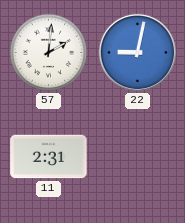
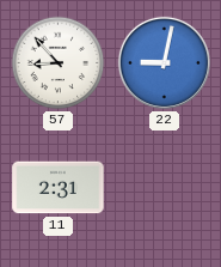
57: 2:01 -> 8:53 (59, 63)
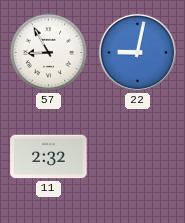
57: 8:53 -> 8:55 (49, 53)
11: 2:31 -> 2:32 (49, 157)
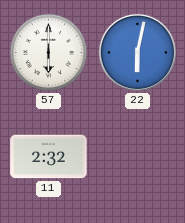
57: 8:55 -> 6:00 (49, 53)
22: 9:02 -> 6:02 (137, 52)
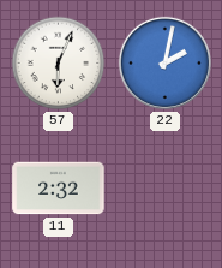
57: 6:00 -> 6:04 (59, 64)
22: 6:02 -> 2:02 (164, 62)
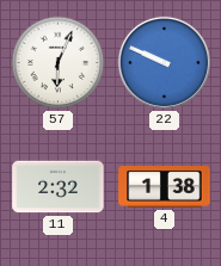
22: 2:02 -> 9:49 (164, 62)
4: none -> 1:38 (165, 187)
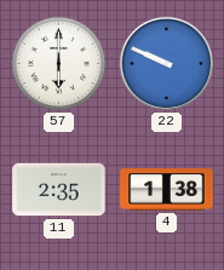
57: 6:04 -> 6:00 (59, 64)
11: 2:32 -> 2:35 (59, 190)
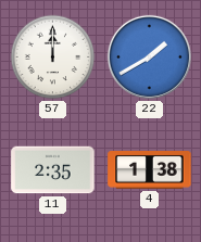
57: 6:00 -> 12:00 (53, 58)
22: 9:49 -> 1:40 (149, 56)
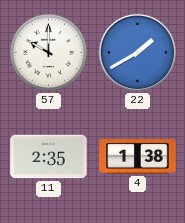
57: 12:00 -> 10:00 (49, 53)
